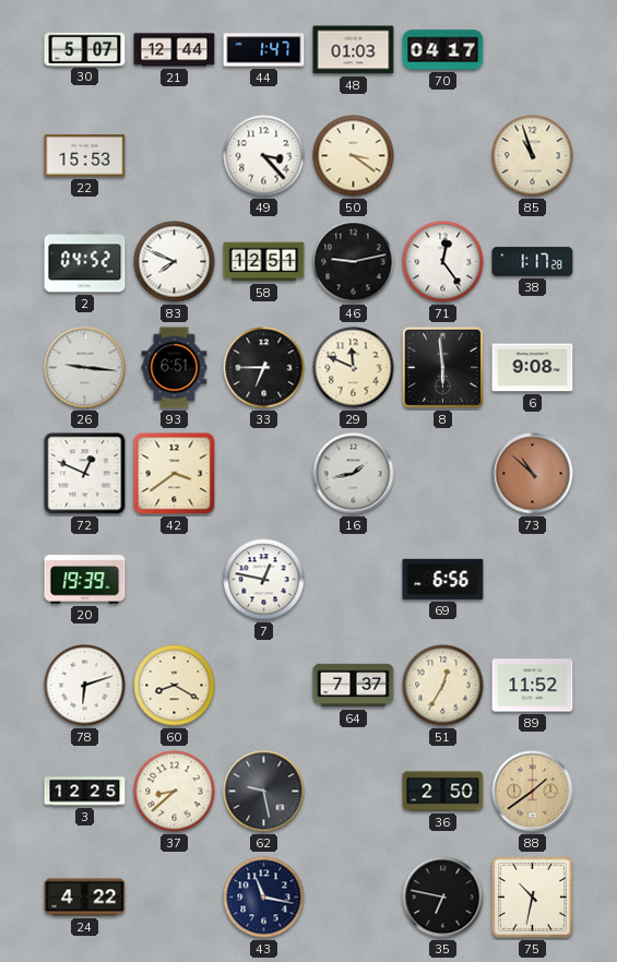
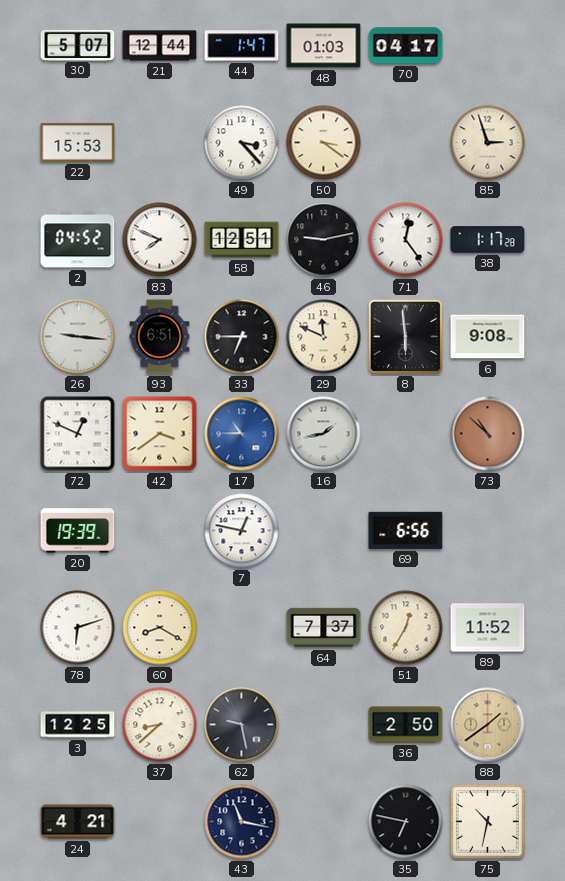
85: 10:57 -> 2:57 (488, 143)
17: none -> 10:45 (242, 434)
24: 4:22 -> 4:21 (78, 822)
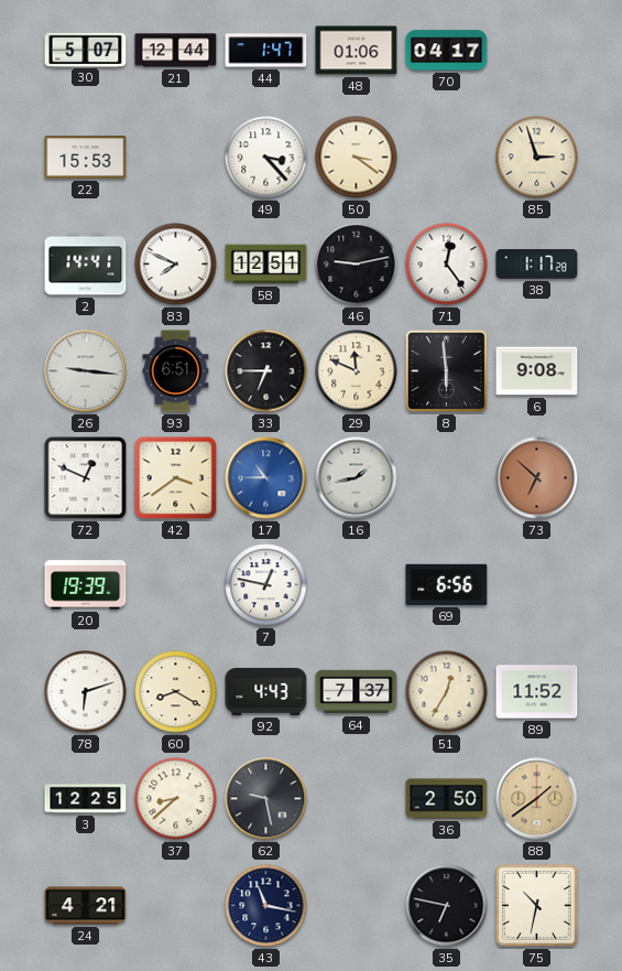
48: 01:03 -> 01:06 (357, 51)
2: 04:52 -> 14:41 (86, 265)
73: 10:52 -> 6:52 (537, 478)
92: none -> 4:43 (266, 691)
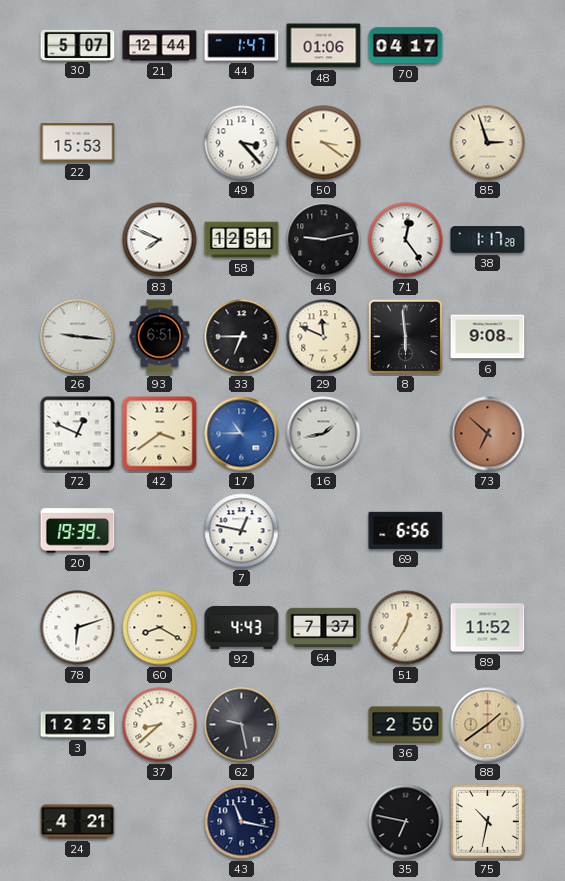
2: 14:41 -> none (86, 265)
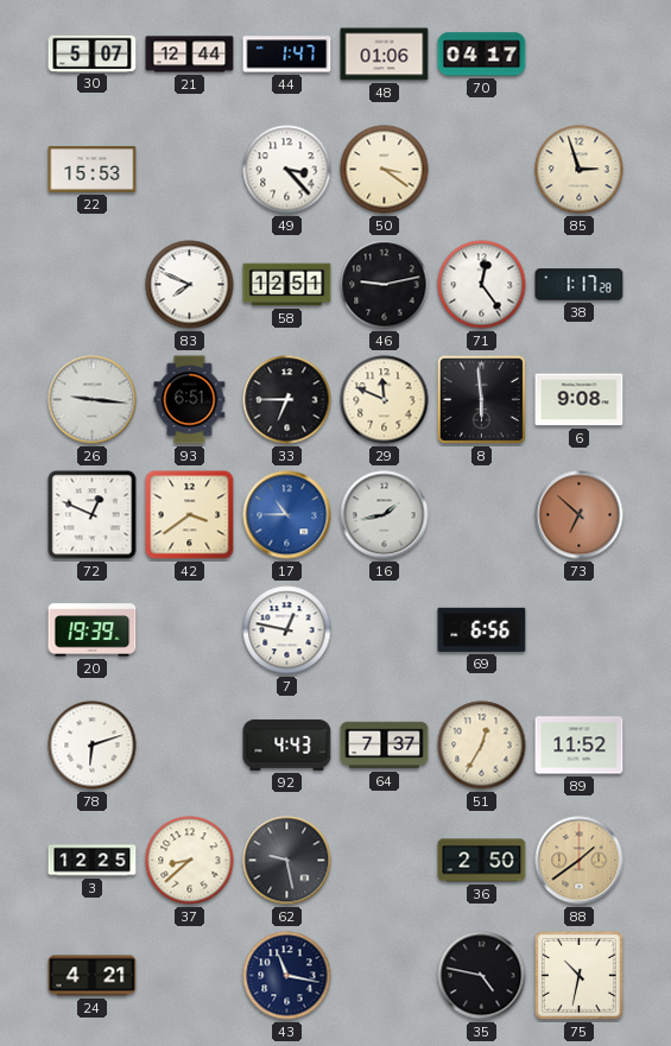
60: 8:20 -> none (160, 628)
35: 6:47 -> 4:47 (482, 976)
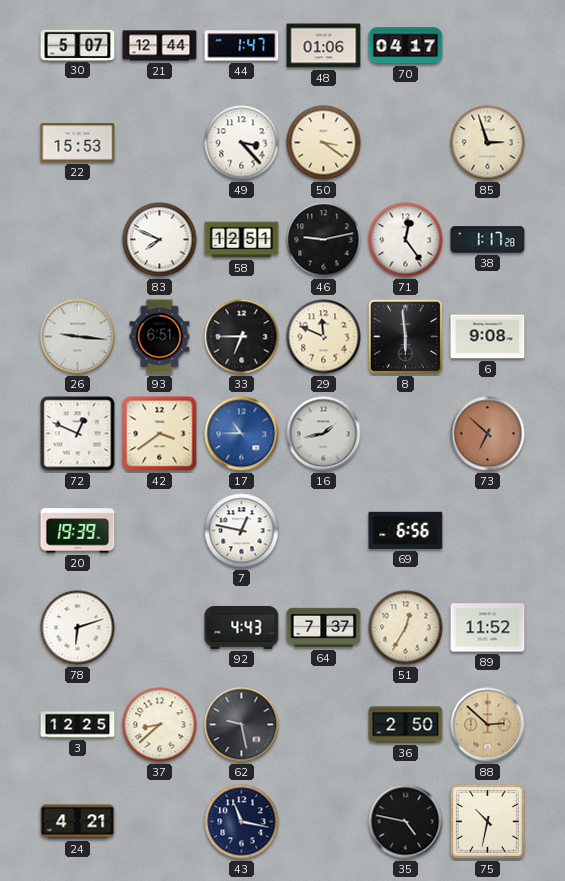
88: 1:39 -> 2:52 (488, 725)
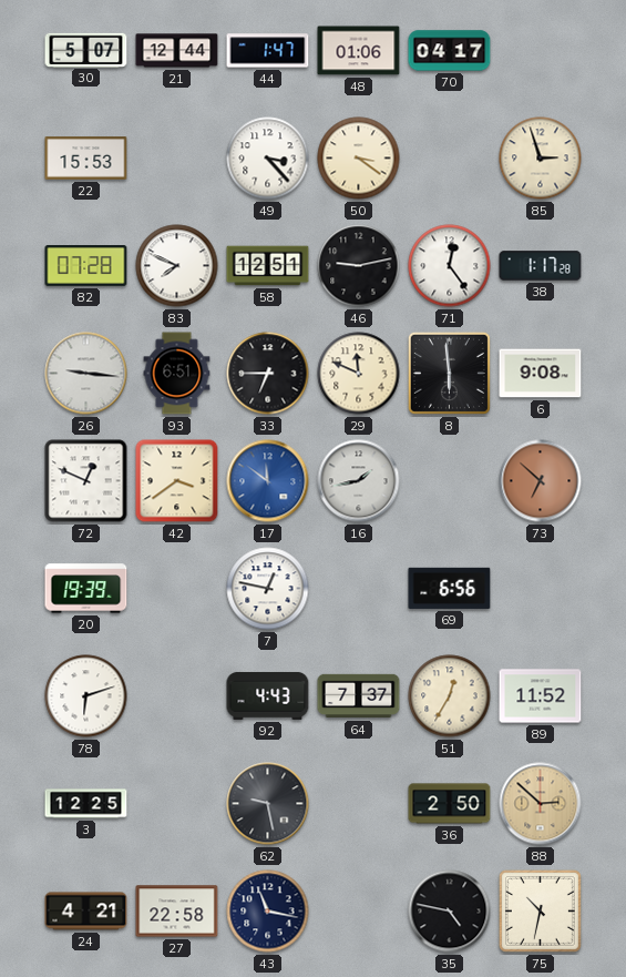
82: none -> 07:28 (86, 266)
17: 10:45 -> 11:51 (268, 481)
37: 8:38 -> none (160, 725)
27: none -> 22:58 (177, 912)
